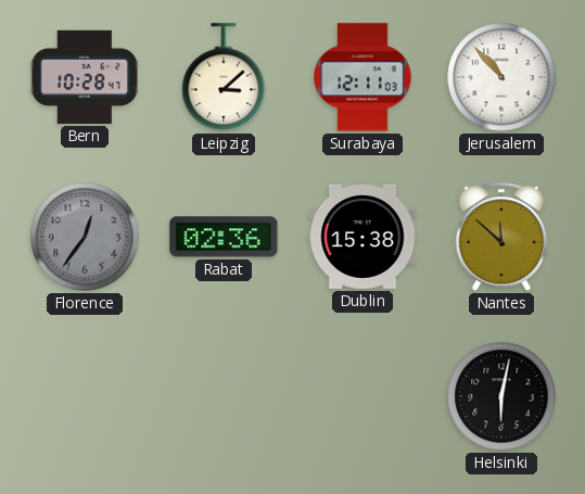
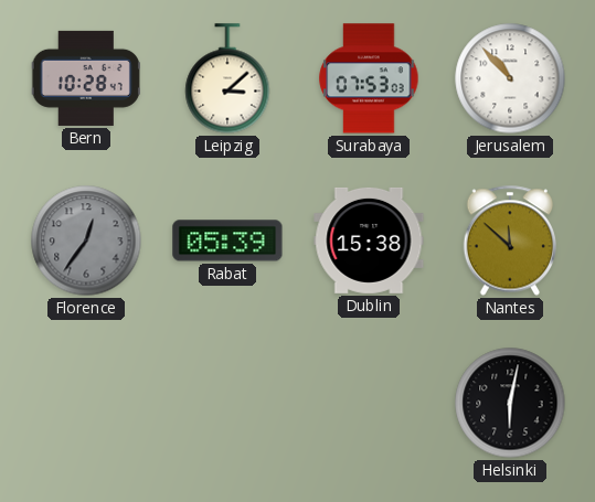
Surabaya: 12:11 -> 07:53 (369, 78)
Rabat: 02:36 -> 05:39 (227, 241)
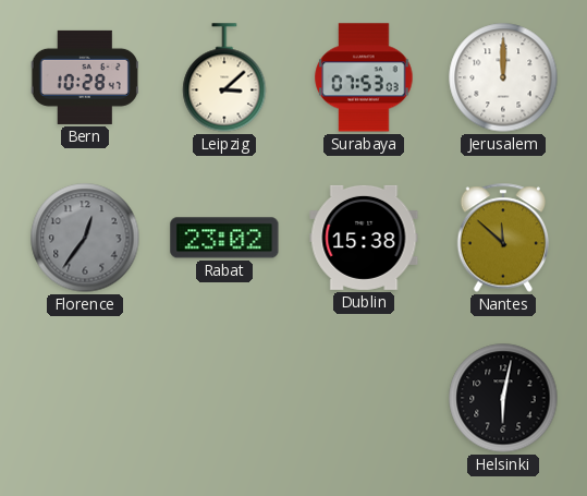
Jerusalem: 10:53 -> 12:00 (503, 77)
Rabat: 05:39 -> 23:02 (224, 238)
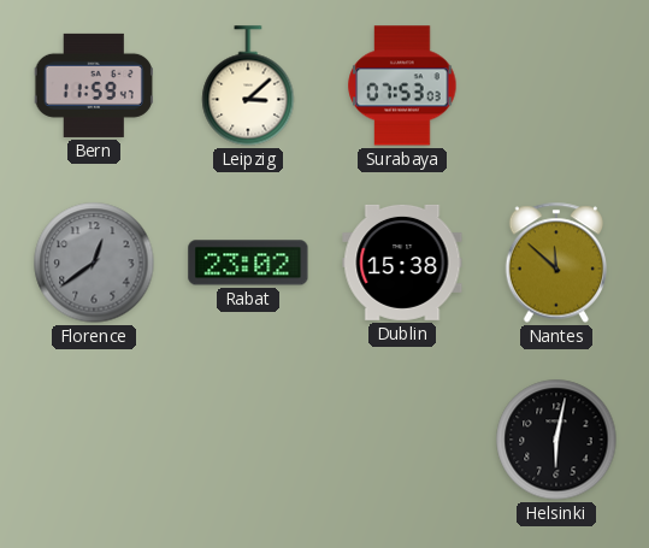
Bern: 10:28 -> 11:59 (94, 86)
Jerusalem: 12:00 -> none (503, 77)
Florence: 12:36 -> 12:39 (94, 263)
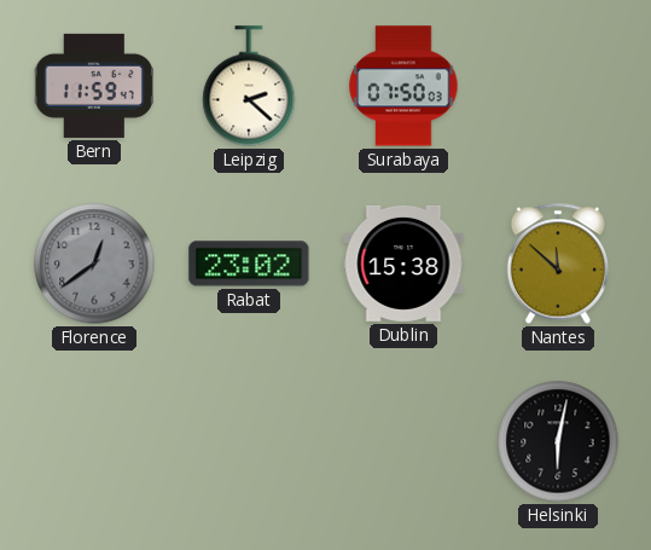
Leipzig: 3:08 -> 2:22 (249, 86)
Surabaya: 07:53 -> 07:50 (403, 86)
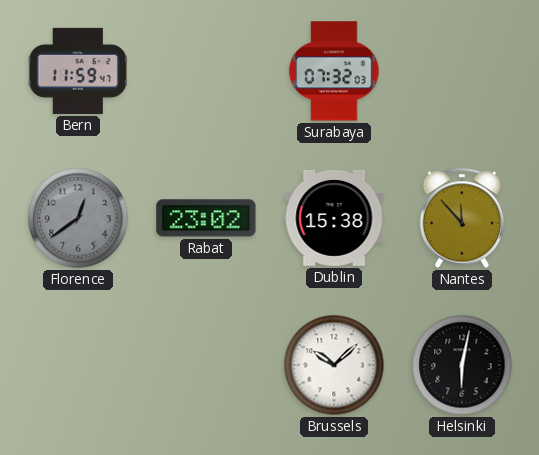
Leipzig: 2:22 -> none (249, 86)
Surabaya: 07:50 -> 07:32 (334, 71)
Nantes: 11:52 -> 11:53 (462, 218)
Brussels: none -> 10:08 (334, 365)
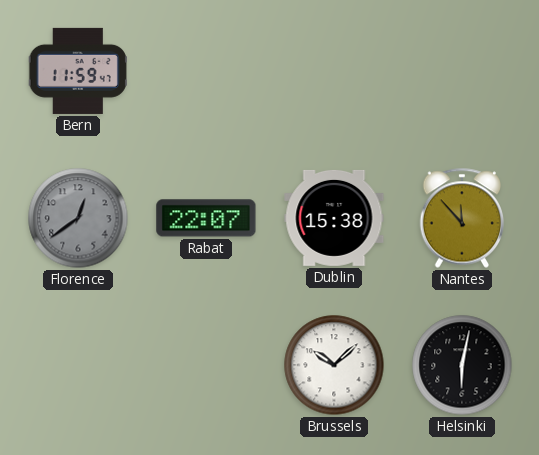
Surabaya: 07:32 -> none (334, 71)
Rabat: 23:02 -> 22:07 (206, 218)
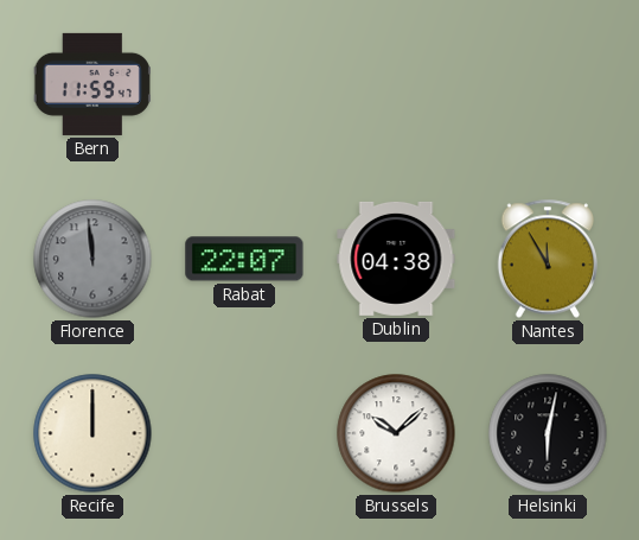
Florence: 12:39 -> 11:59 (92, 259)
Dublin: 15:38 -> 04:38 (396, 259)
Nantes: 11:53 -> 11:55 (548, 259)
Recife: none -> 12:00 (92, 433)
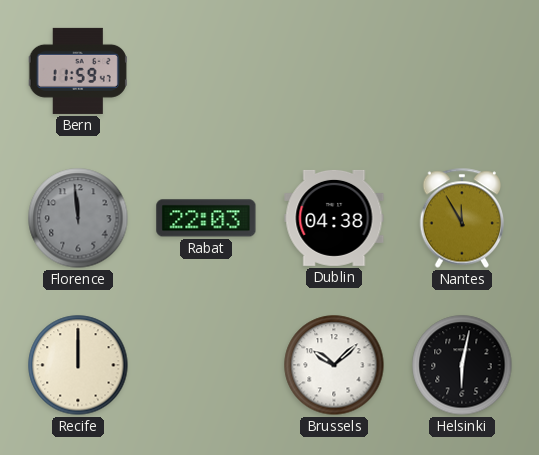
Rabat: 22:07 -> 22:03 (206, 218)
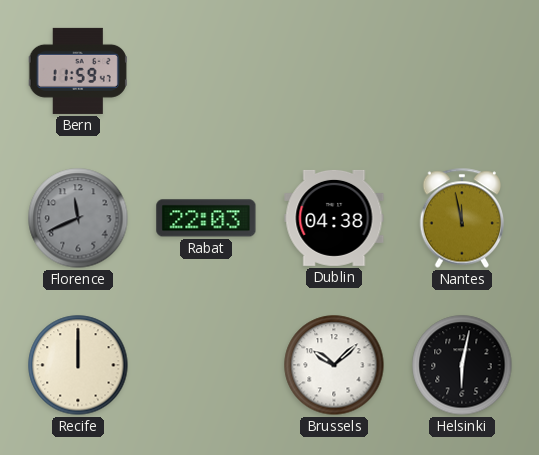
Florence: 11:59 -> 11:41 (78, 218)
Nantes: 11:55 -> 11:58 (462, 218)
